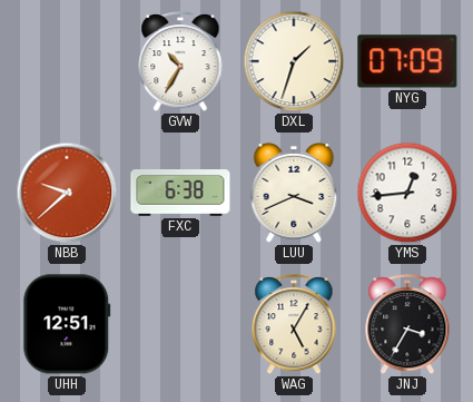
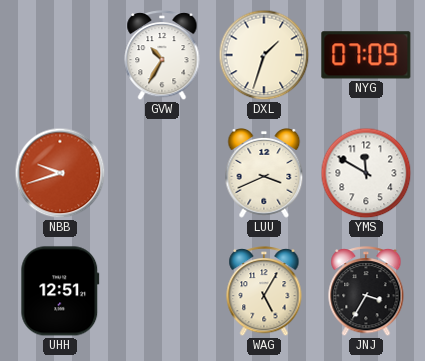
NBB: 9:38 -> 9:42 (60, 173)
FXC: 6:38 -> none (180, 194)
YMS: 12:44 -> 11:50 (366, 173)
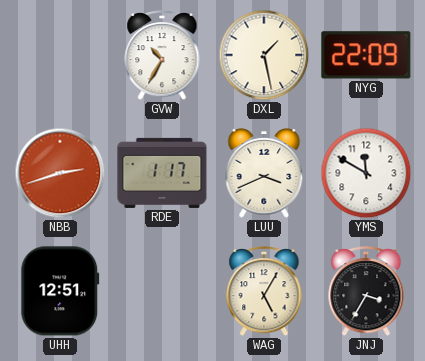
DXL: 1:33 -> 1:28 (264, 55)
NYG: 07:09 -> 22:09 (366, 55)
NBB: 9:42 -> 2:42 (60, 173)
RDE: none -> 1:17 (162, 173)
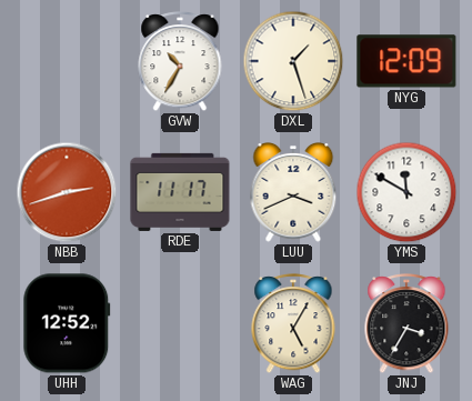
DXL: 1:28 -> 1:27 (293, 61)
NYG: 22:09 -> 12:09 (406, 61)
RDE: 1:17 -> 11:17 (180, 192)
UHH: 12:51 -> 12:52 (67, 323)
